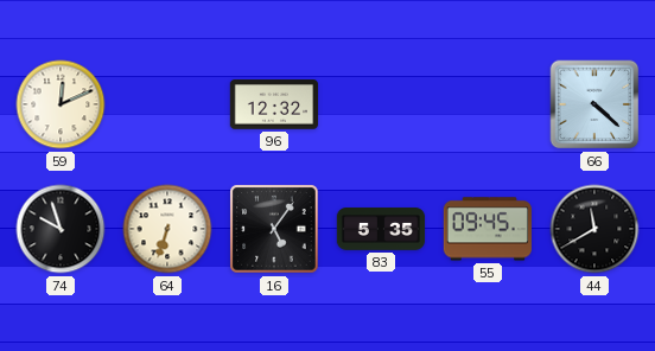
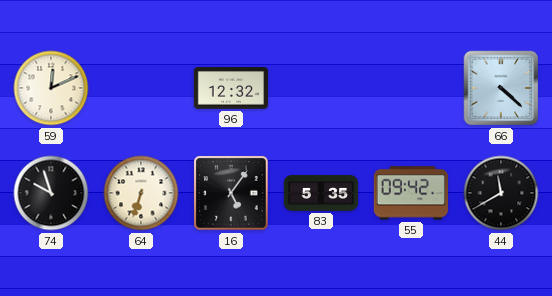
55: 09:45 -> 09:42 (411, 193)
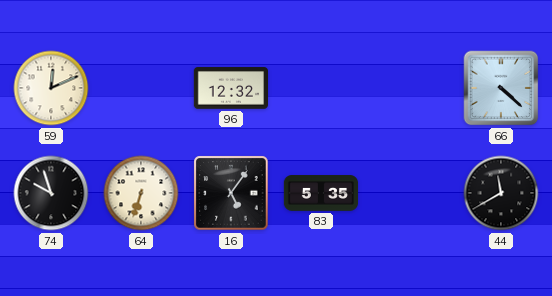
55: 09:42 -> none (411, 193)
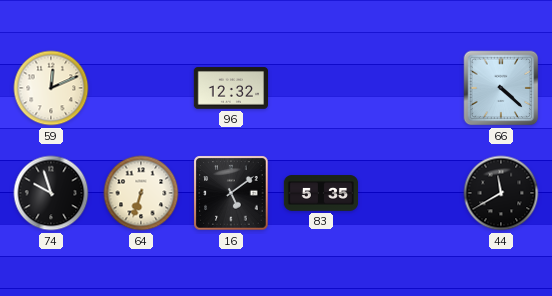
16: 5:06 -> 5:09 (231, 193)
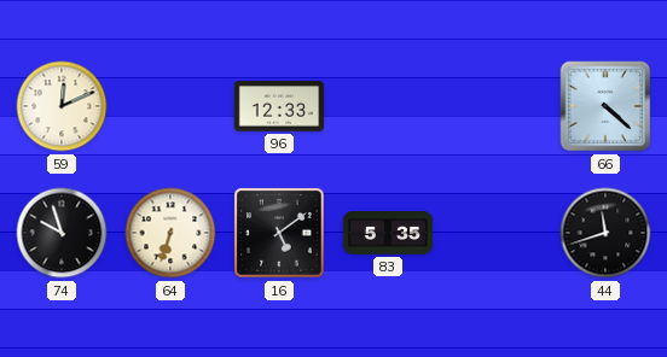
96: 12:32 -> 12:33 (278, 106)
44: 11:40 -> 11:42 (605, 233)
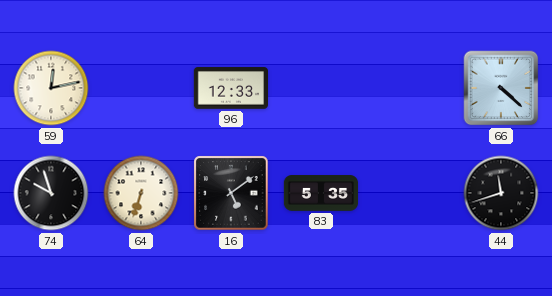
59: 12:11 -> 12:13 (51, 88)
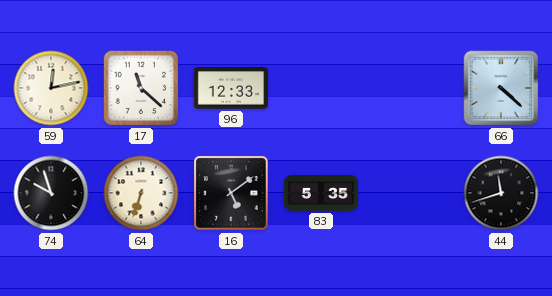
17: none -> 11:22 (141, 88)
